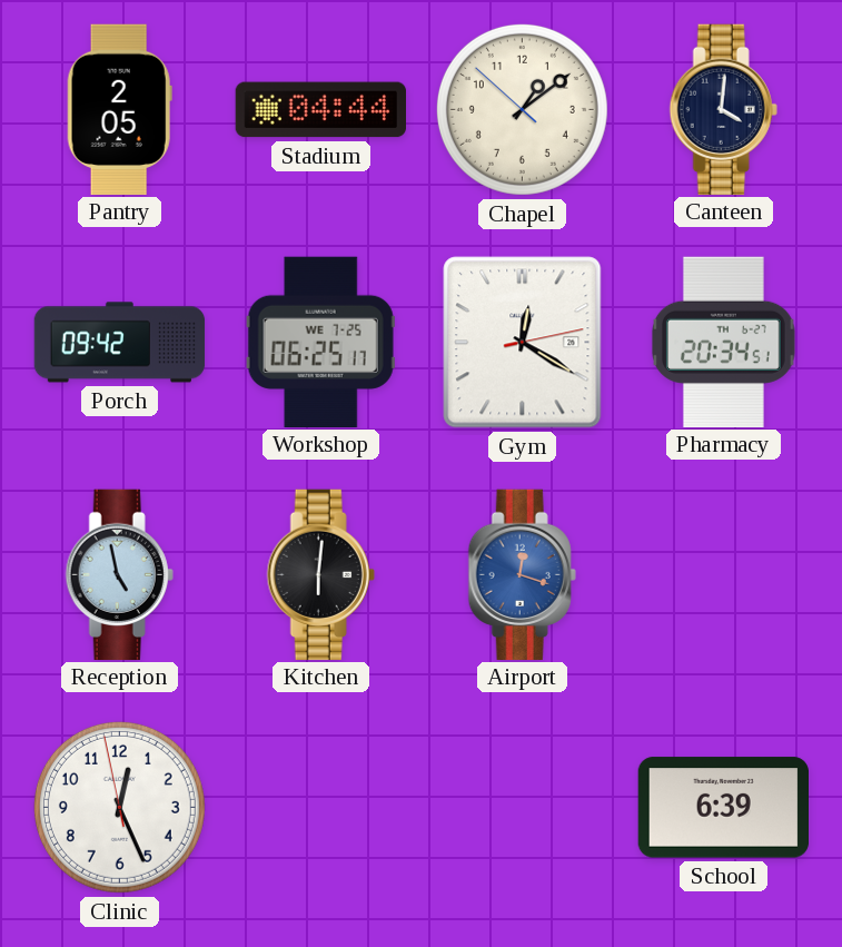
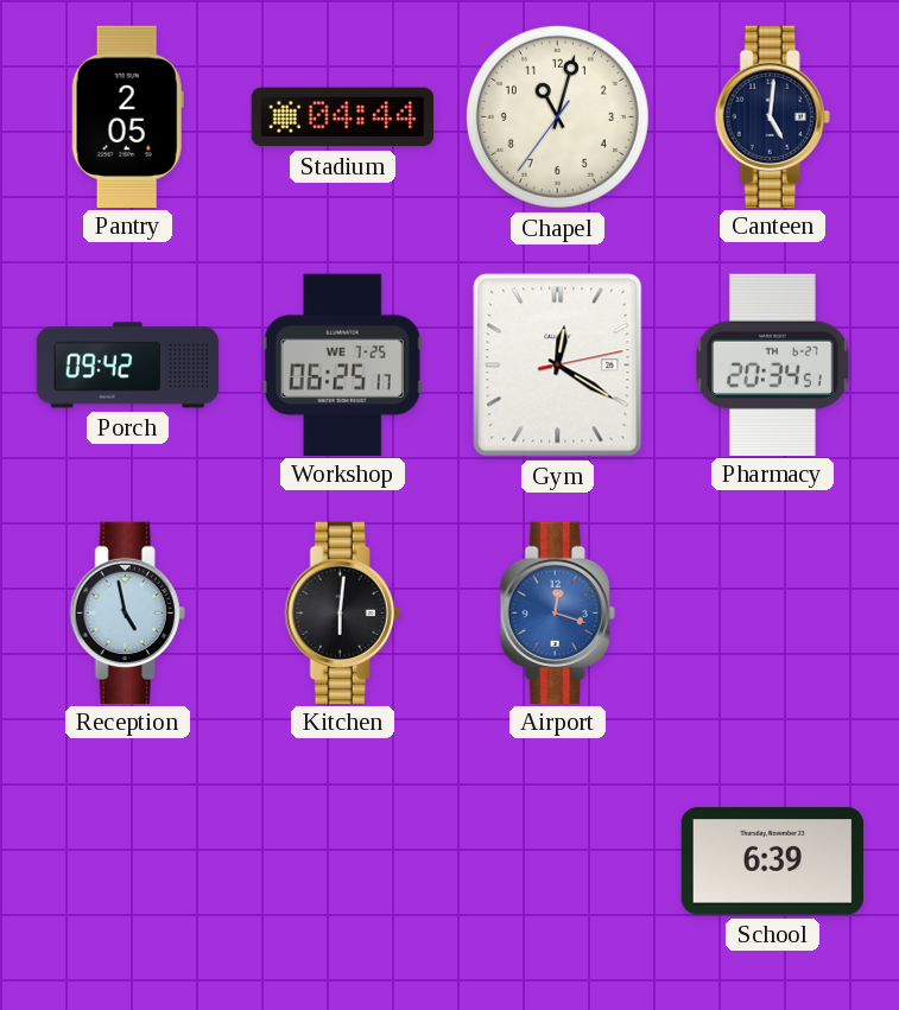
Chapel: 1:08 -> 11:02 (557, 116)
Canteen: 4:01 -> 5:01 (772, 116)
Clinic: 12:25 -> none (119, 807)
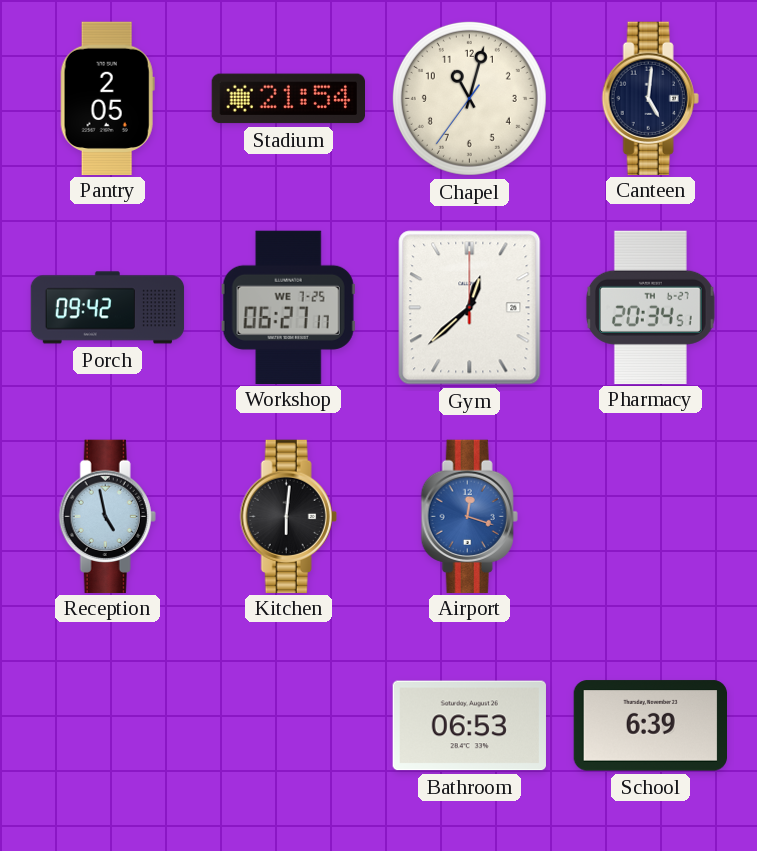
Stadium: 04:44 -> 21:54 (288, 99)
Workshop: 06:25 -> 06:27 (288, 307)
Gym: 12:20 -> 12:38 (470, 308)
Bathroom: none -> 06:53 (469, 726)
